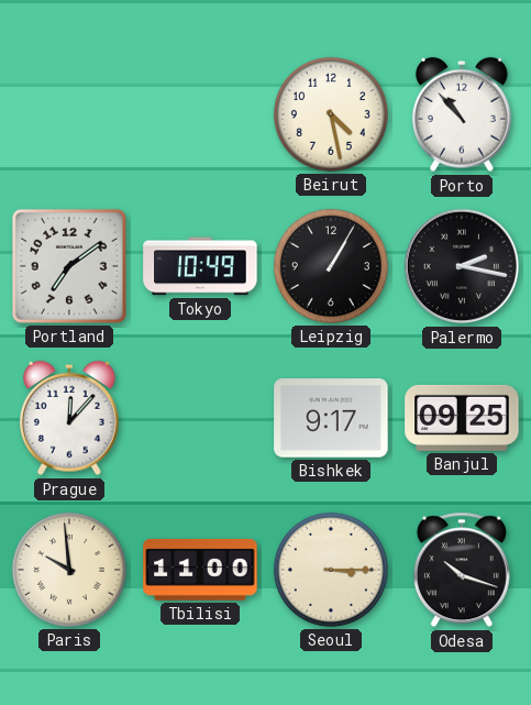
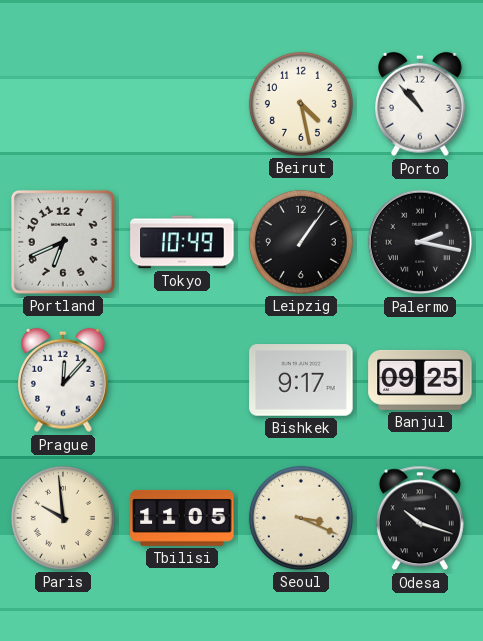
Portland: 7:09 -> 6:41 (63, 242)
Leipzig: 1:05 -> 1:06 (301, 242)
Tbilisi: 11:00 -> 11:05 (182, 518)
Seoul: 3:15 -> 3:19 (301, 518)
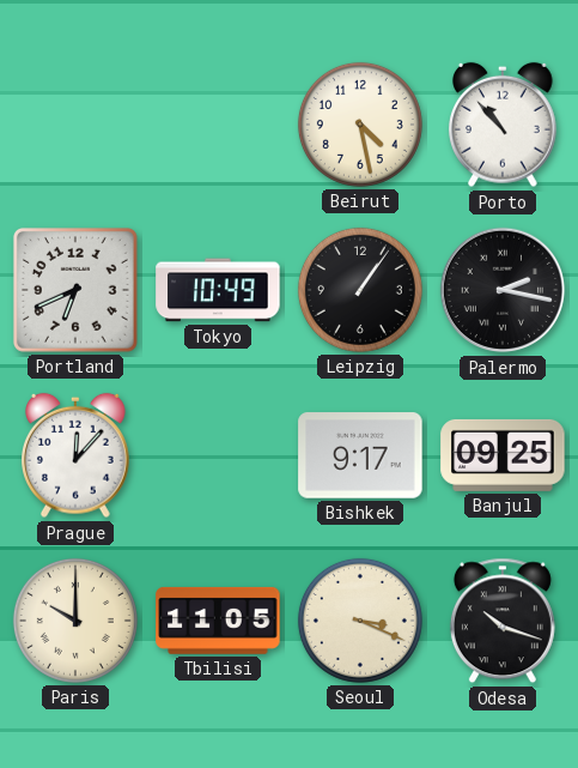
Paris: 9:59 -> 10:00 (75, 621)
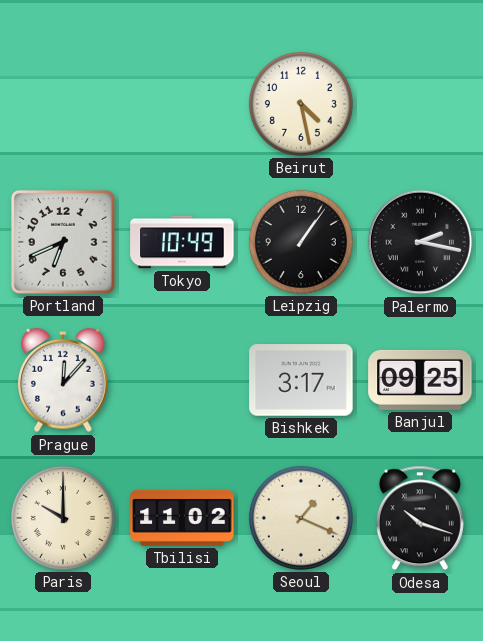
Porto: 10:53 -> none (504, 125)
Bishkek: 9:17 -> 3:17 (301, 380)
Tbilisi: 11:05 -> 11:02 (182, 518)
Seoul: 3:19 -> 1:19 (301, 518)
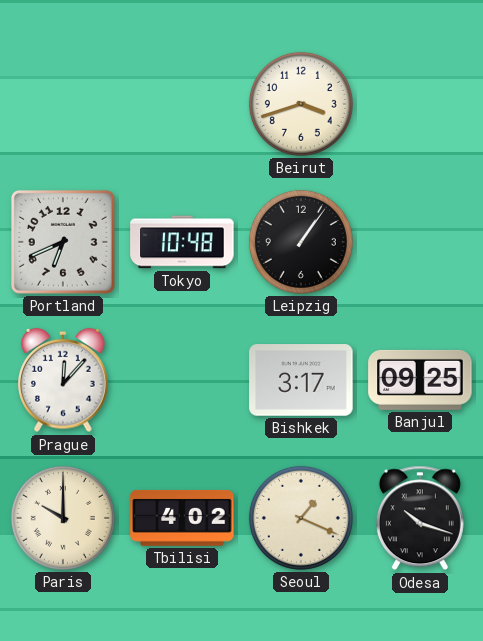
Beirut: 4:28 -> 3:42 (301, 104)
Tokyo: 10:49 -> 10:48 (182, 242)
Palermo: 2:17 -> none (420, 242)
Tbilisi: 11:02 -> 4:02 (182, 518)
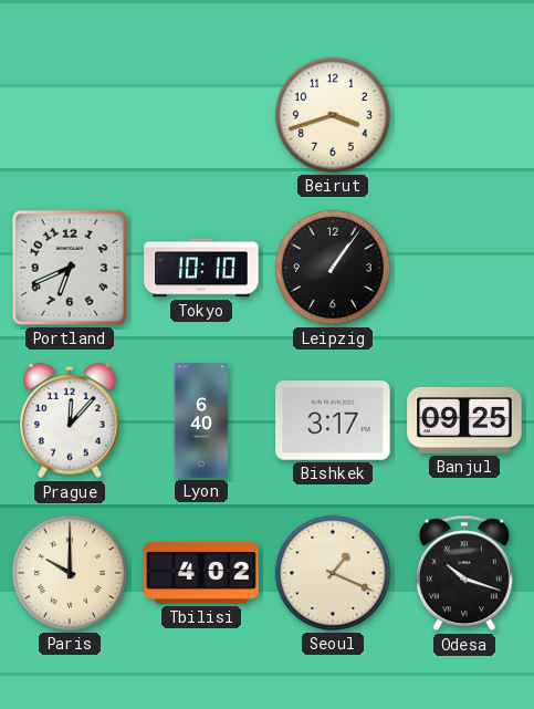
Tokyo: 10:48 -> 10:10 (201, 268)
Lyon: none -> 6:40 (201, 420)
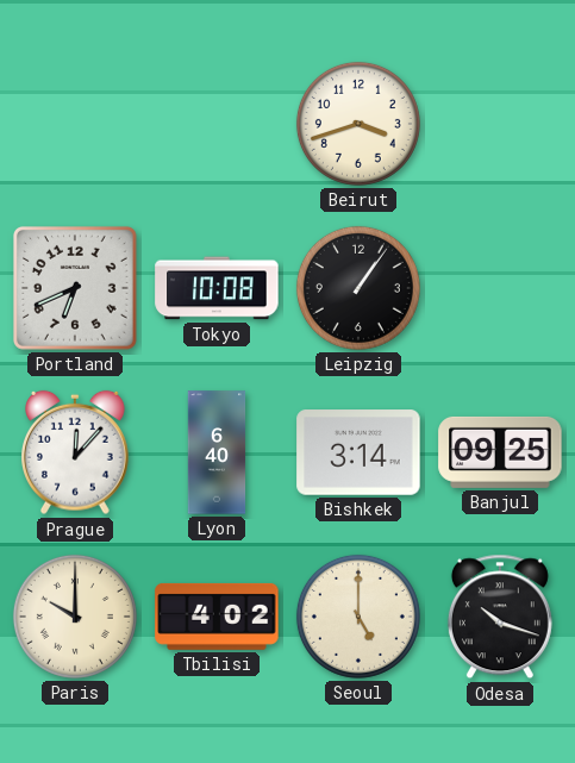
Tokyo: 10:10 -> 10:08 (217, 288)
Bishkek: 3:17 -> 3:14 (358, 452)
Seoul: 1:19 -> 5:00 (358, 617)
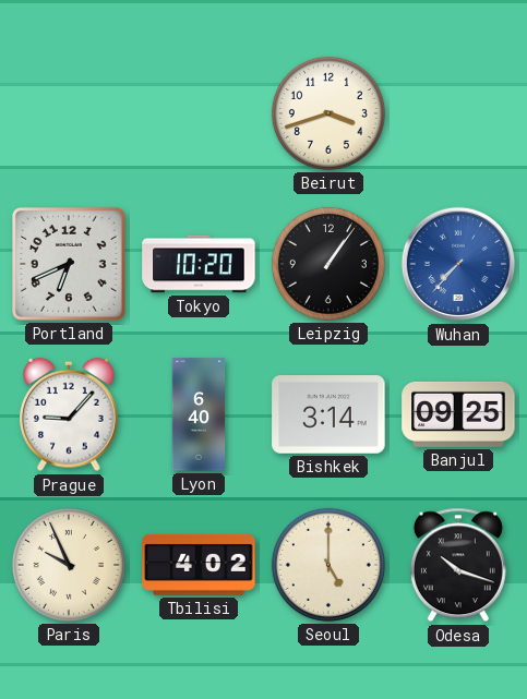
Tokyo: 10:08 -> 10:20 (199, 264)
Wuhan: none -> 7:37 (458, 264)
Prague: 12:07 -> 9:07 (70, 414)
Paris: 10:00 -> 9:56 (69, 565)
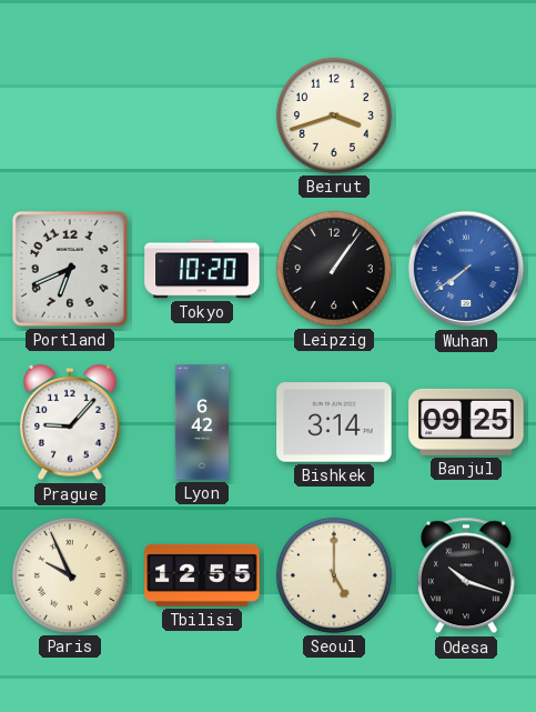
Wuhan: 7:37 -> 7:39 (466, 269)
Lyon: 6:40 -> 6:42 (202, 422)
Tbilisi: 4:02 -> 12:55 (202, 575)
